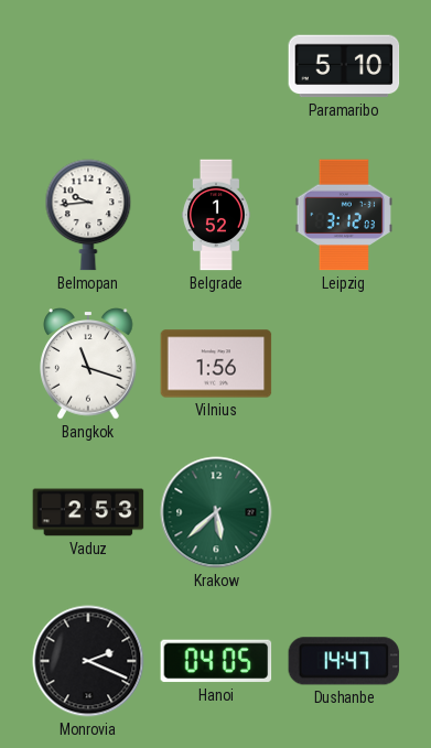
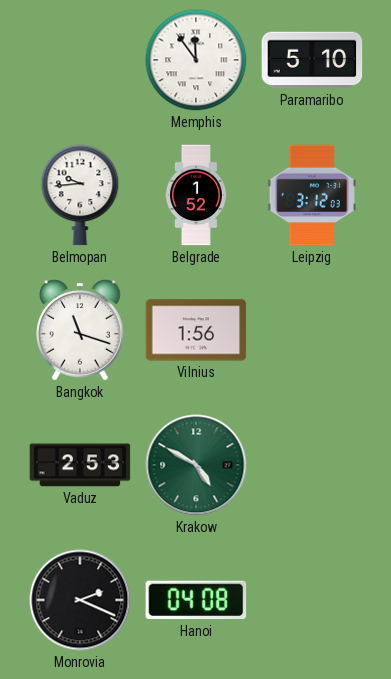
Memphis: none -> 11:54 (196, 60)
Krakow: 5:38 -> 4:50 (196, 465)
Hanoi: 04:05 -> 04:08 (196, 600)
Dushanbe: 14:47 -> none (344, 661)
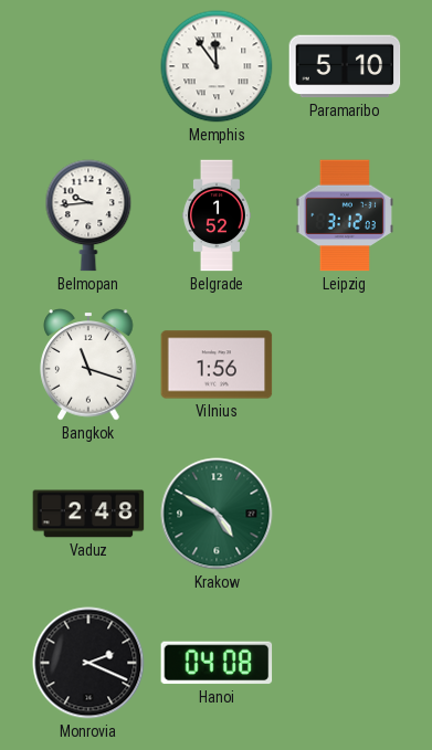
Vaduz: 2:53 -> 2:48 (88, 514)
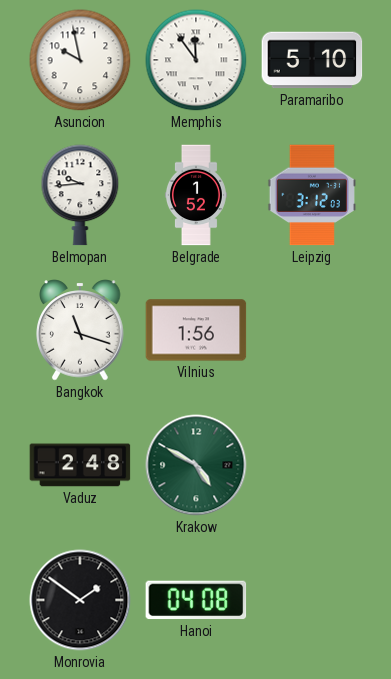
Asuncion: none -> 9:58 (80, 60)
Monrovia: 2:19 -> 1:51 (80, 600)
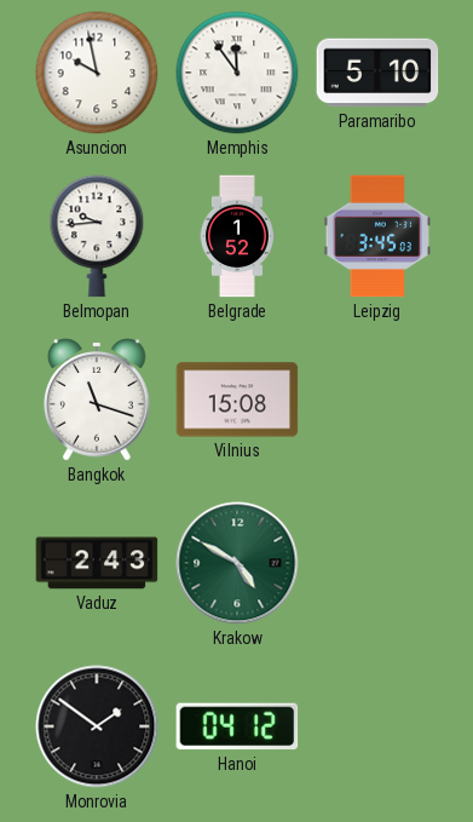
Leipzig: 3:12 -> 3:45 (376, 236)
Vilnius: 1:56 -> 15:08 (237, 399)
Vaduz: 2:48 -> 2:43 (97, 563)
Hanoi: 04:08 -> 04:12 (237, 726)
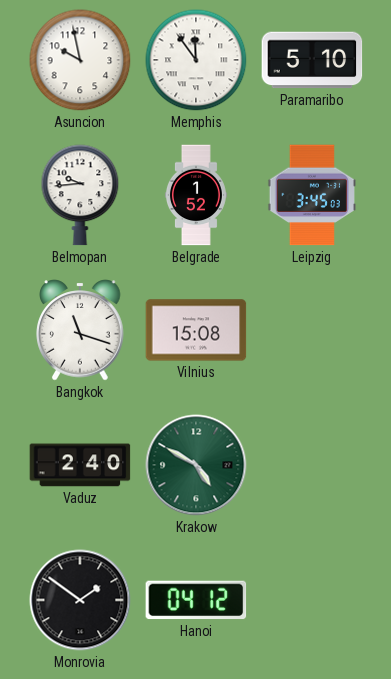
Vaduz: 2:43 -> 2:40 (80, 465)
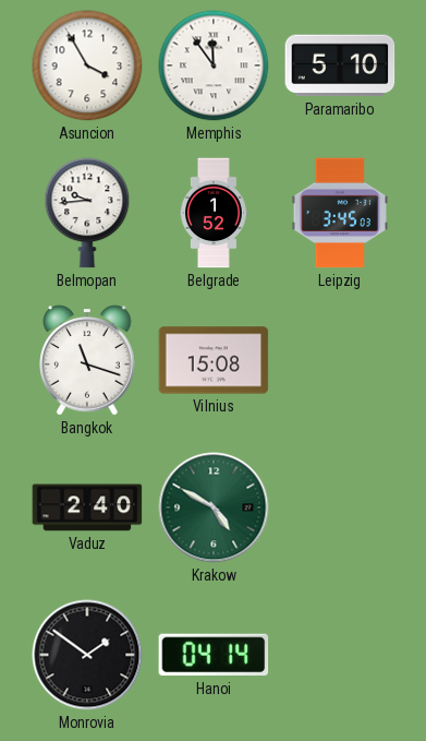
Asuncion: 9:58 -> 3:55 (87, 65)
Hanoi: 04:12 -> 04:14 (214, 655)
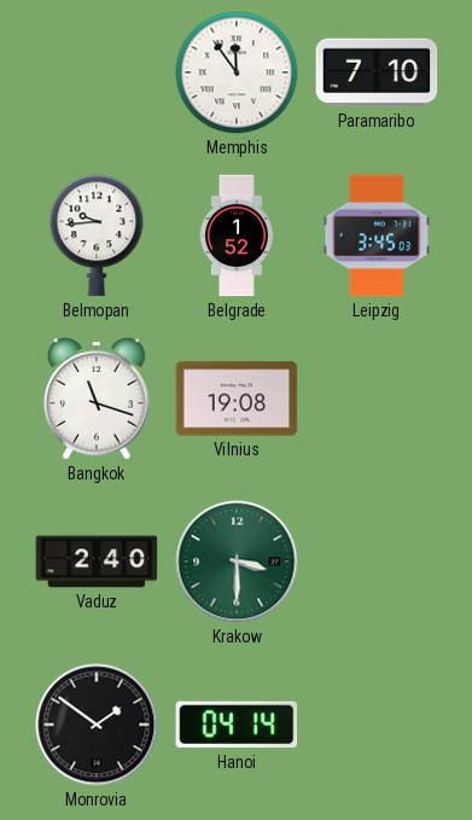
Asuncion: 3:55 -> none (87, 65)
Paramaribo: 5:10 -> 7:10 (377, 72)
Vilnius: 15:08 -> 19:08 (237, 399)
Krakow: 4:50 -> 3:30 (237, 562)
